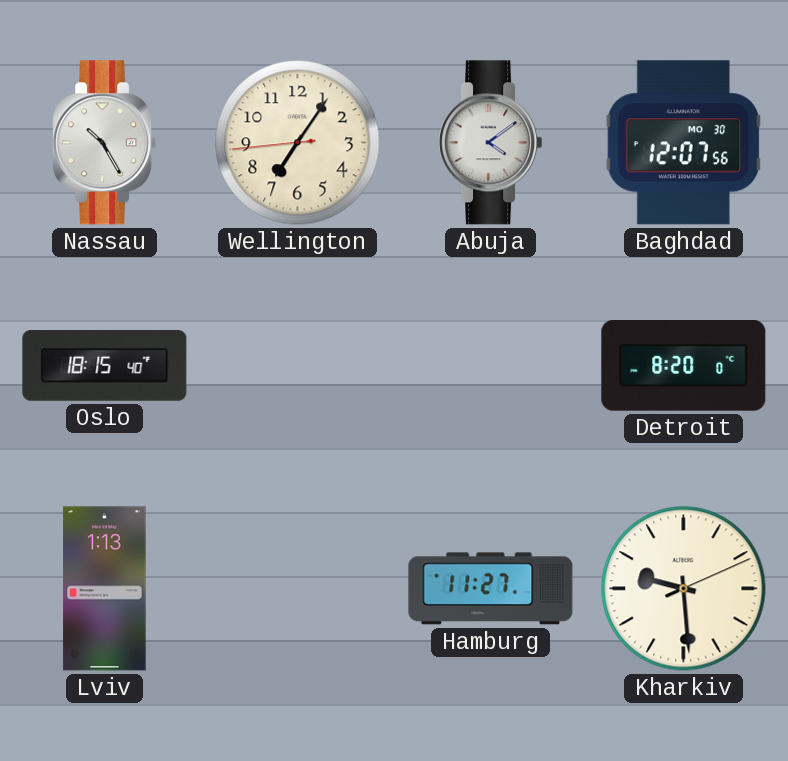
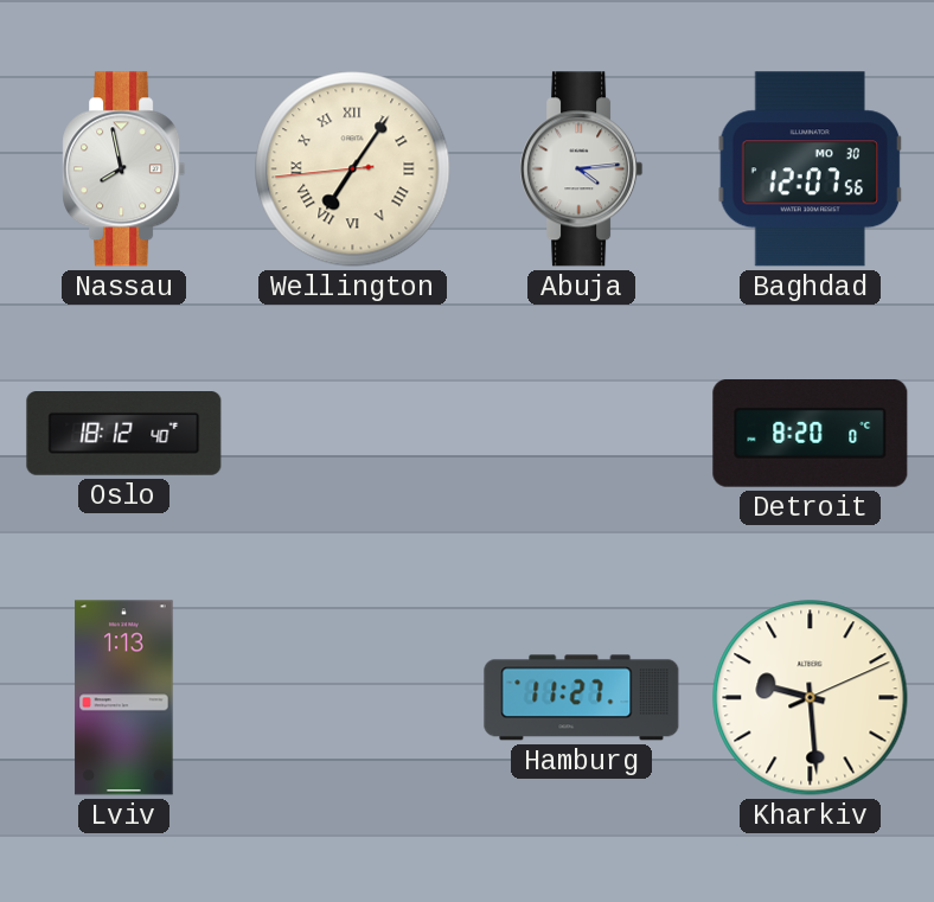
Nassau: 10:25 -> 7:58 (124, 169)
Wellington numerals: Arabic -> Roman (353, 169)
Abuja: 4:09 -> 4:14 (582, 169)
Oslo: 18:15 -> 18:12 (124, 434)
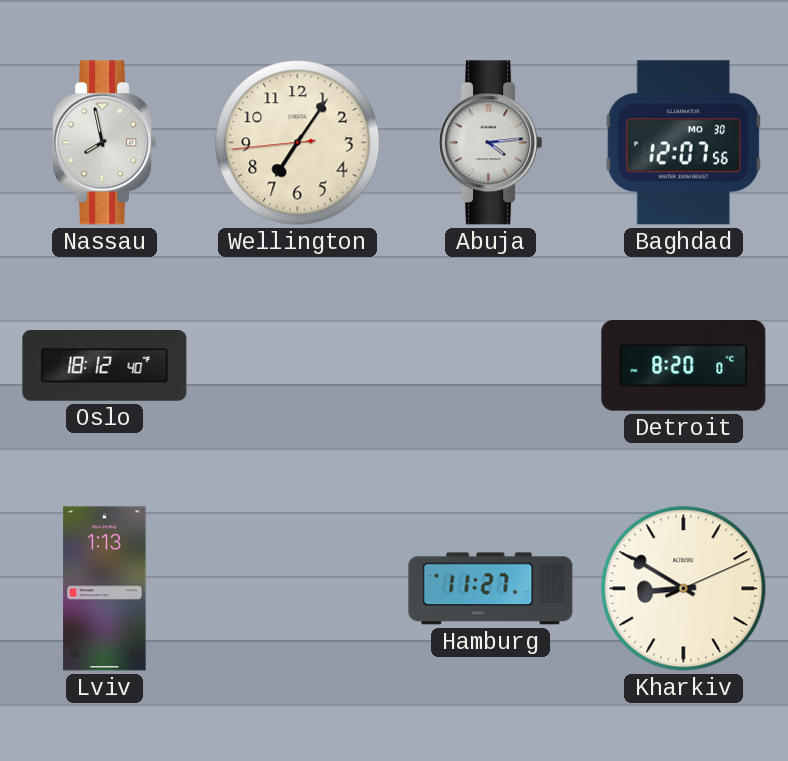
Wellington numerals: Roman -> Arabic (298, 143)
Kharkiv: 9:29 -> 8:50 (684, 589)
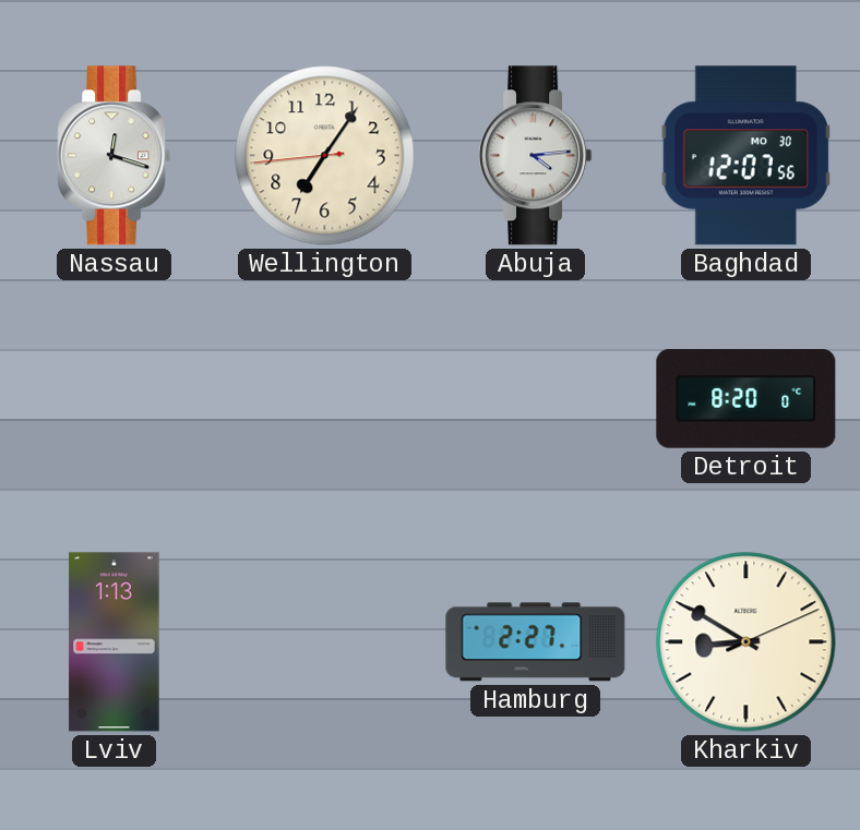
Nassau: 7:58 -> 12:18 (115, 156)
Oslo: 18:12 -> none (105, 366)
Hamburg: 11:27 -> 2:27 (536, 642)
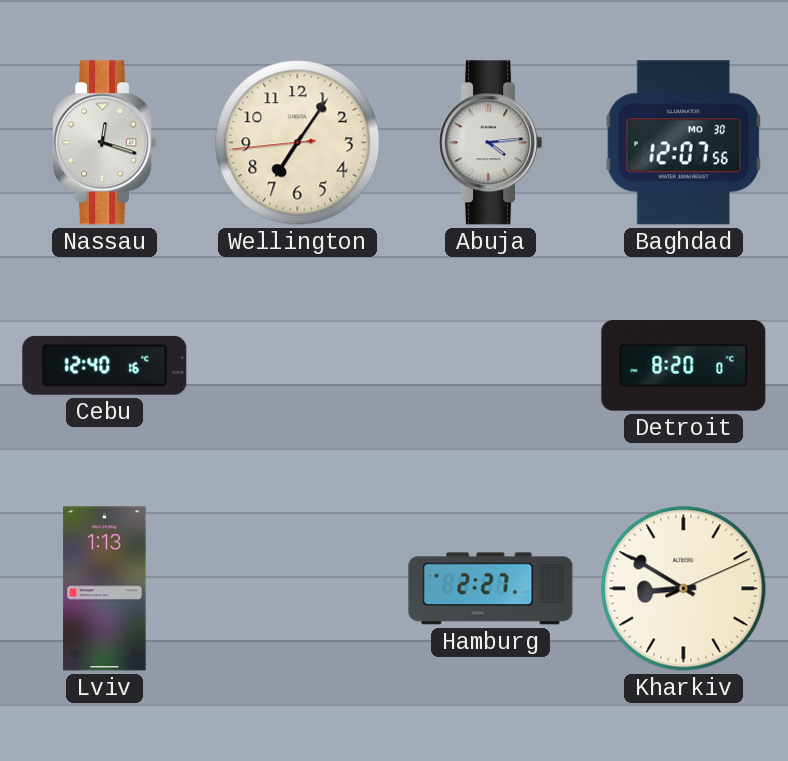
Cebu: none -> 12:40 (105, 365)
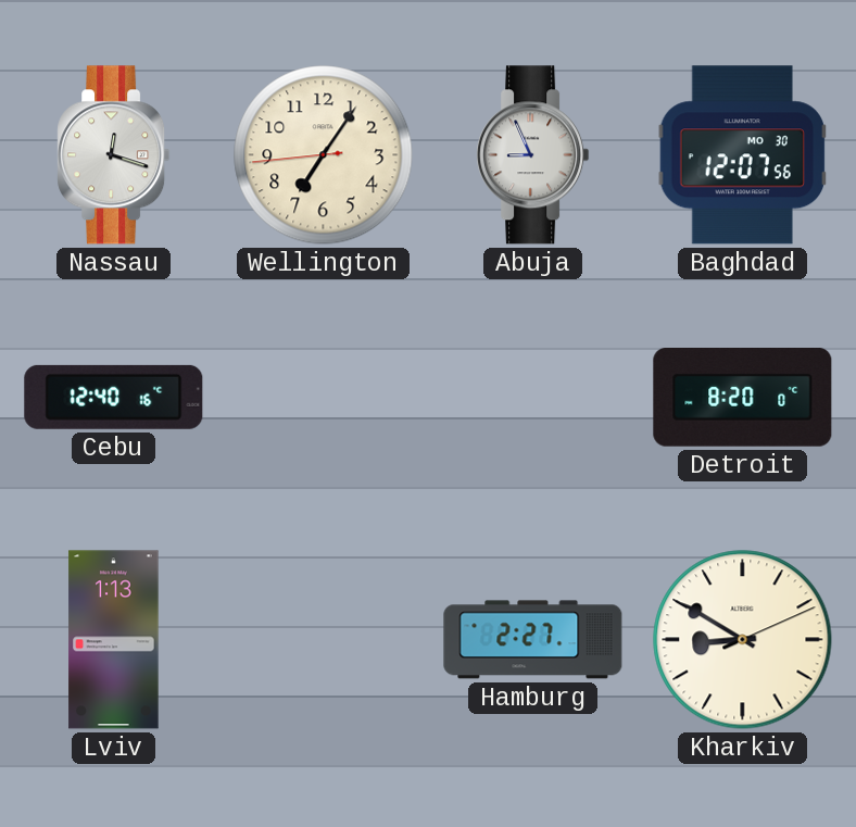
Abuja: 4:14 -> 8:56 (533, 155)
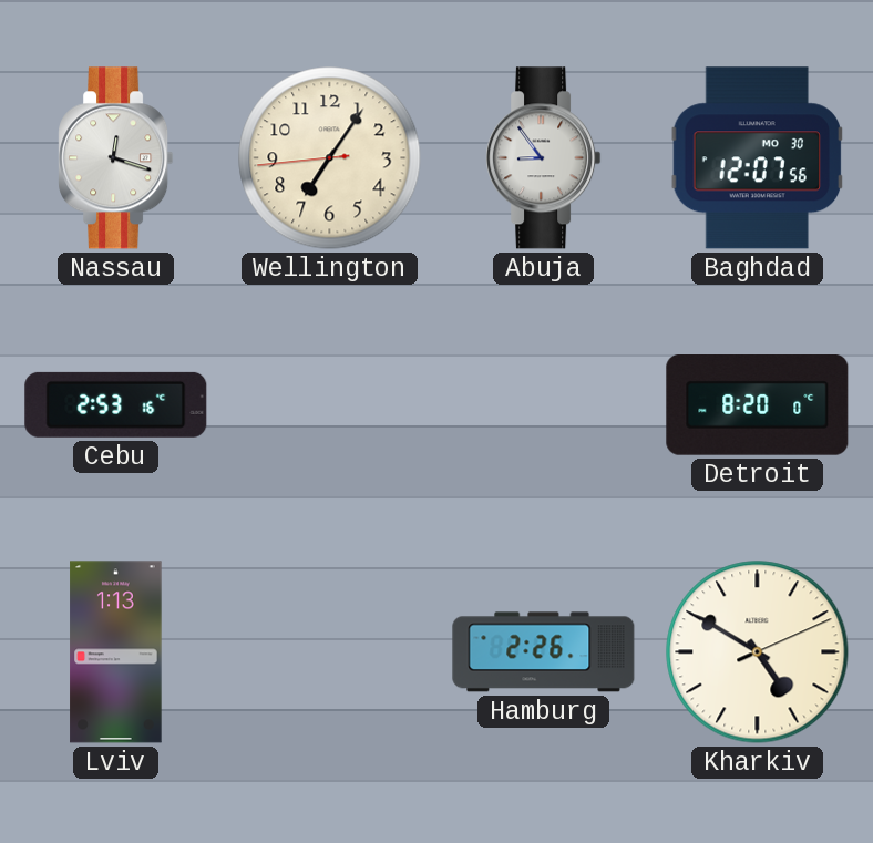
Abuja: 8:56 -> 8:54 (544, 158)
Cebu: 12:40 -> 2:53 (116, 404)
Hamburg: 2:27 -> 2:26 (544, 652)
Kharkiv: 8:50 -> 4:50 (758, 652)
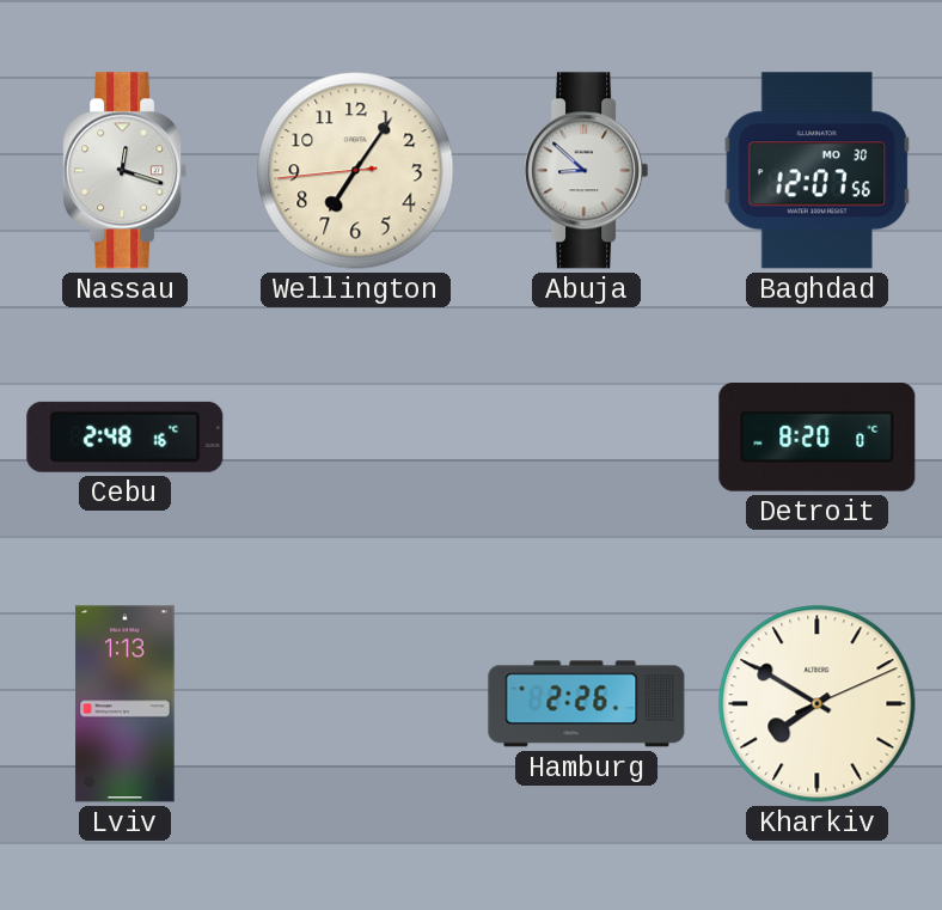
Abuja: 8:54 -> 8:52 (587, 171)
Cebu: 2:53 -> 2:48 (126, 436)
Kharkiv: 4:50 -> 7:50 (818, 704)
